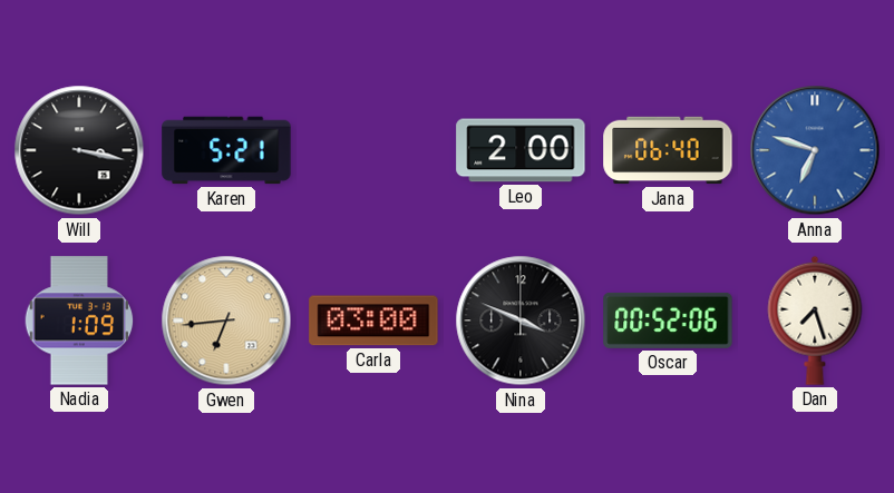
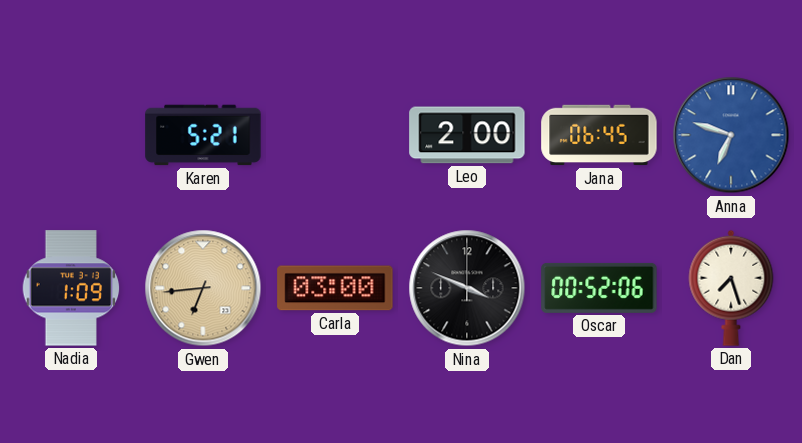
Will: 3:17 -> none (79, 150)
Jana: 06:40 -> 06:45 (599, 135)
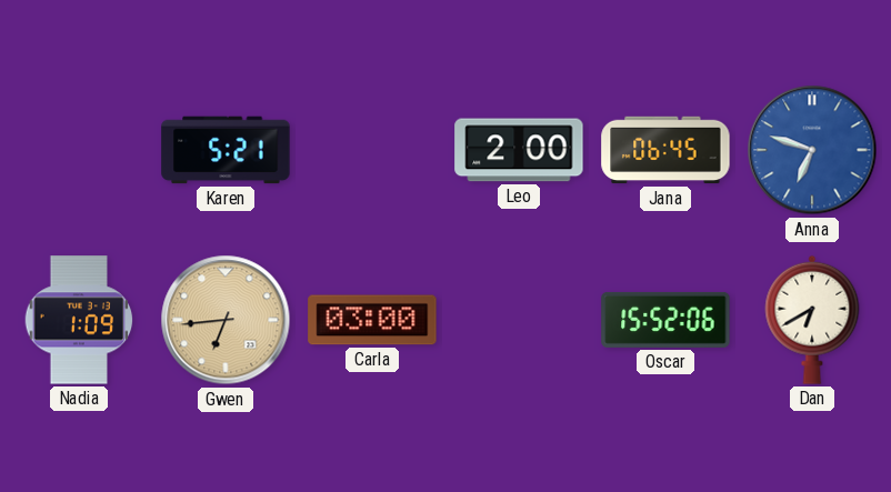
Nina: 3:49 -> none (467, 288)
Oscar: 00:52 -> 15:52 (665, 320)
Dan: 7:27 -> 6:40 (812, 320)
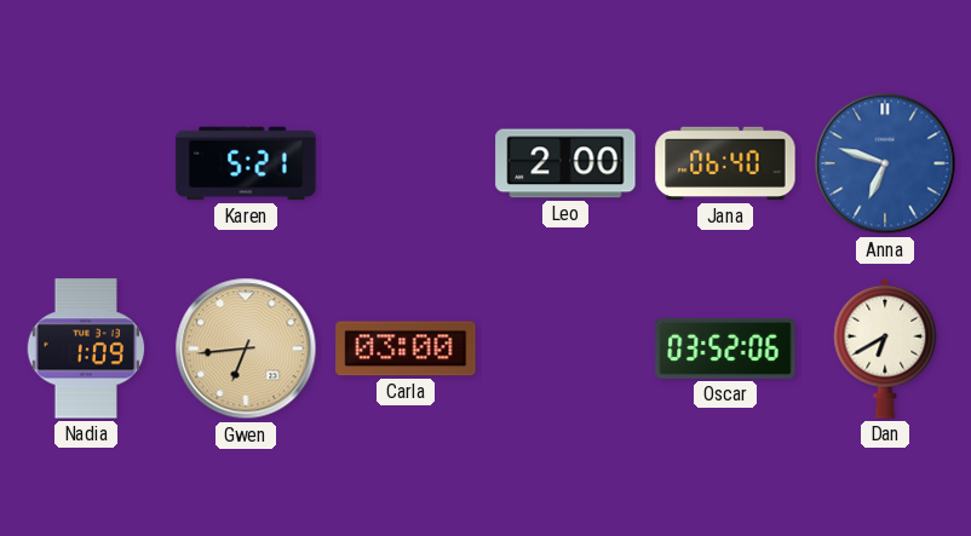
Jana: 06:45 -> 06:40 (725, 163)
Oscar: 15:52 -> 03:52 (725, 348)
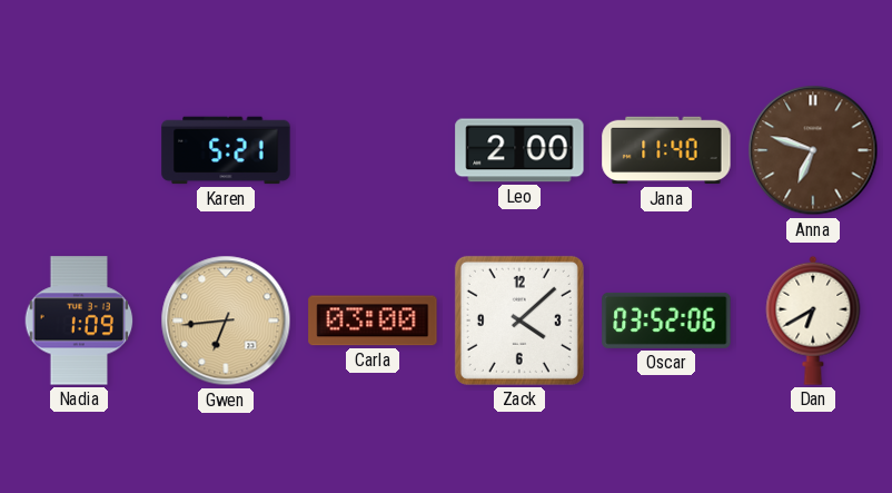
Jana: 06:40 -> 11:40 (666, 150)
Anna dial: blue -> brown (813, 150)
Zack: none -> 4:08 (519, 321)
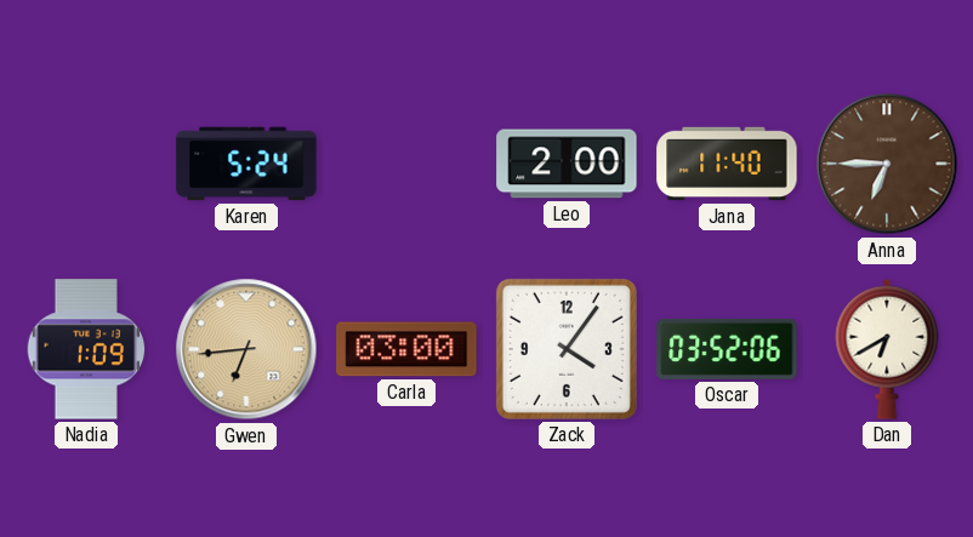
Karen: 5:21 -> 5:24 (246, 164)
Anna: 6:48 -> 6:45 (887, 164)
Zack: 4:08 -> 4:06 (567, 349)
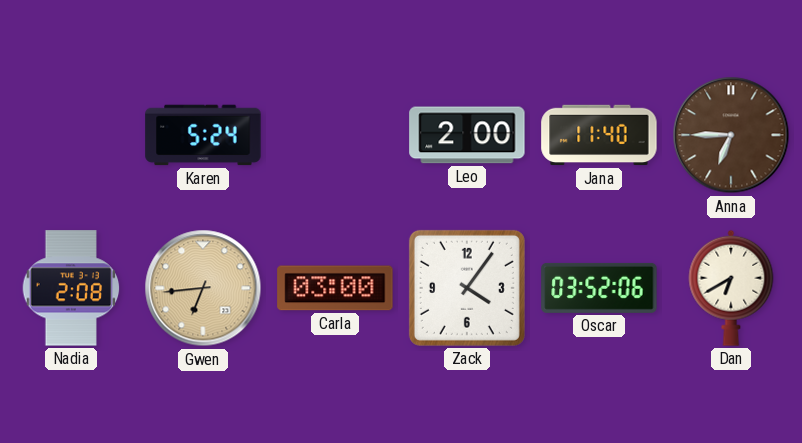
Nadia: 1:09 -> 2:08 (71, 288)
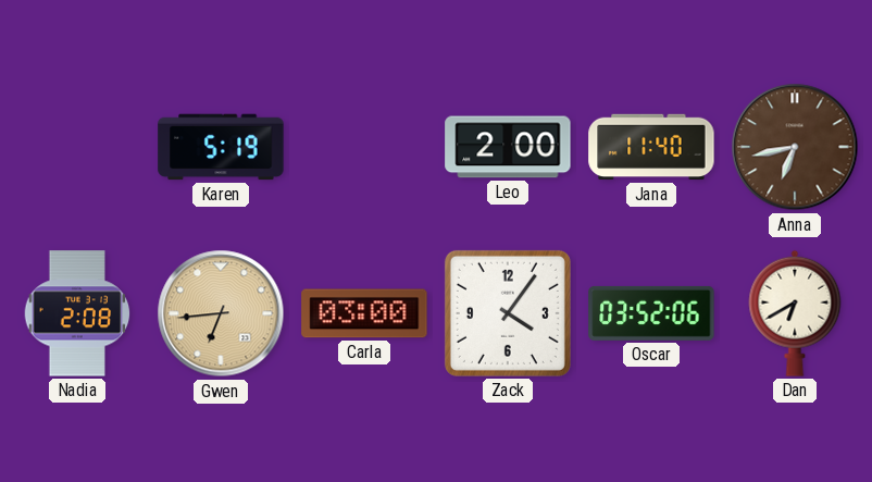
Karen: 5:24 -> 5:19 (221, 147)
Anna: 6:45 -> 6:43 (795, 147)
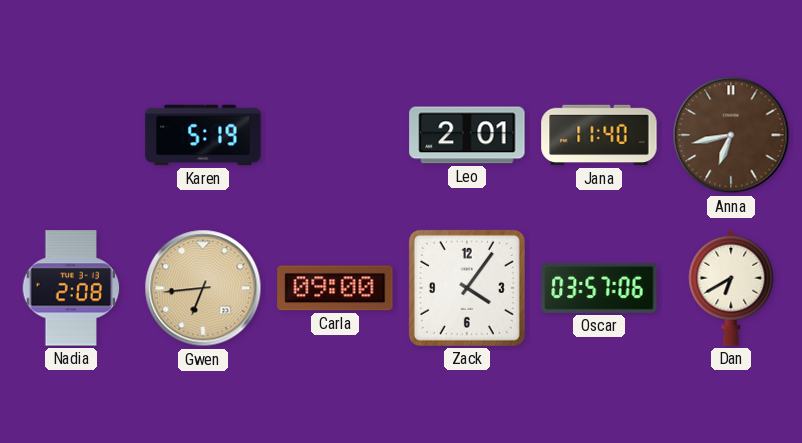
Leo: 2:00 -> 2:01 (467, 135)
Carla: 03:00 -> 09:00 (335, 288)
Oscar: 03:52 -> 03:57 (599, 288)
